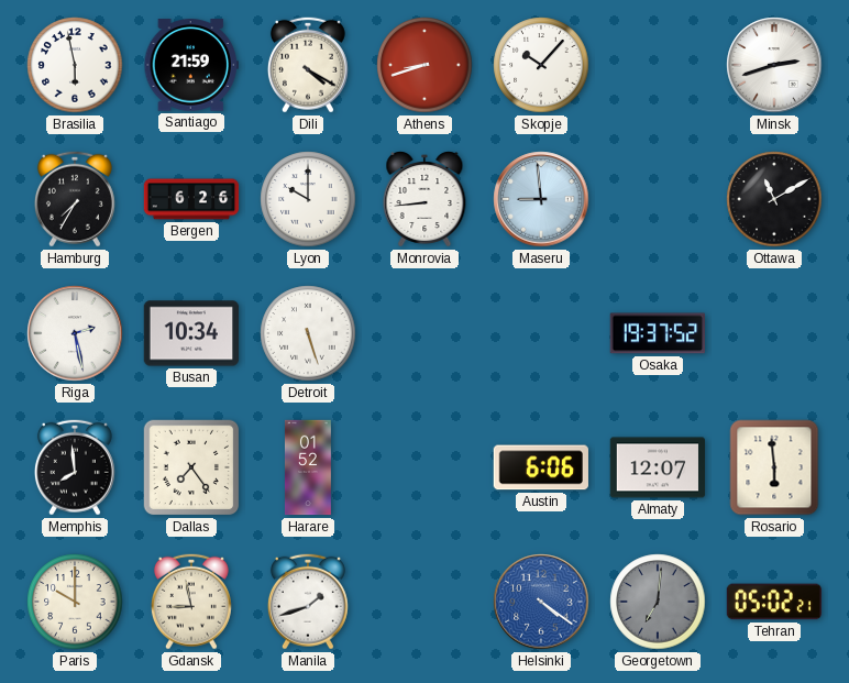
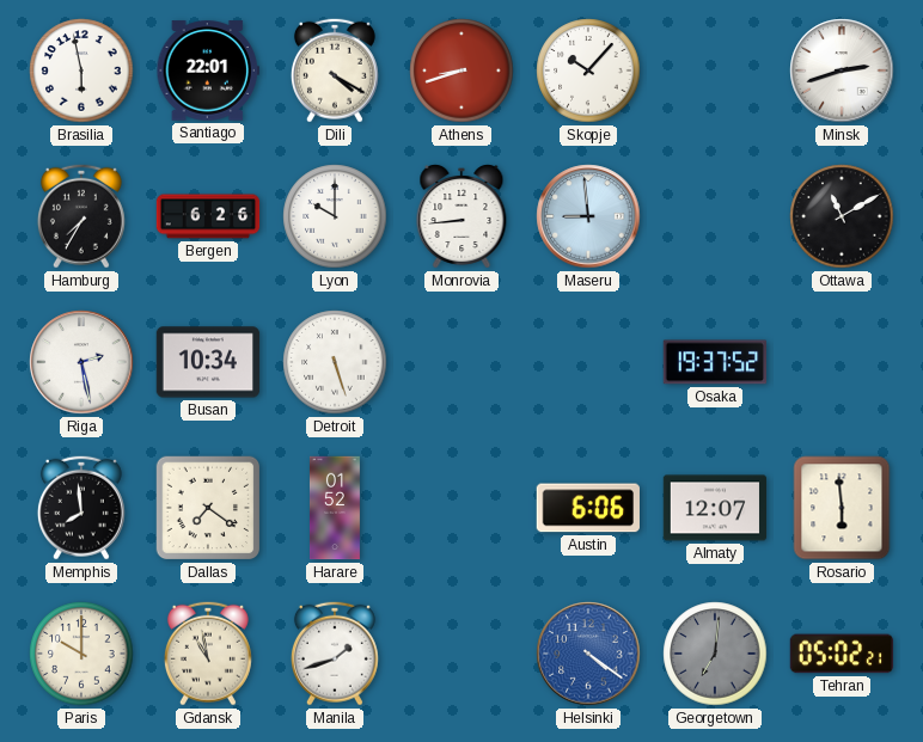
Santiago: 21:59 -> 22:01 (207, 70)
Dallas: 7:24 -> 7:21 (208, 508)
Gdansk: 8:58 -> 10:58 (208, 654)
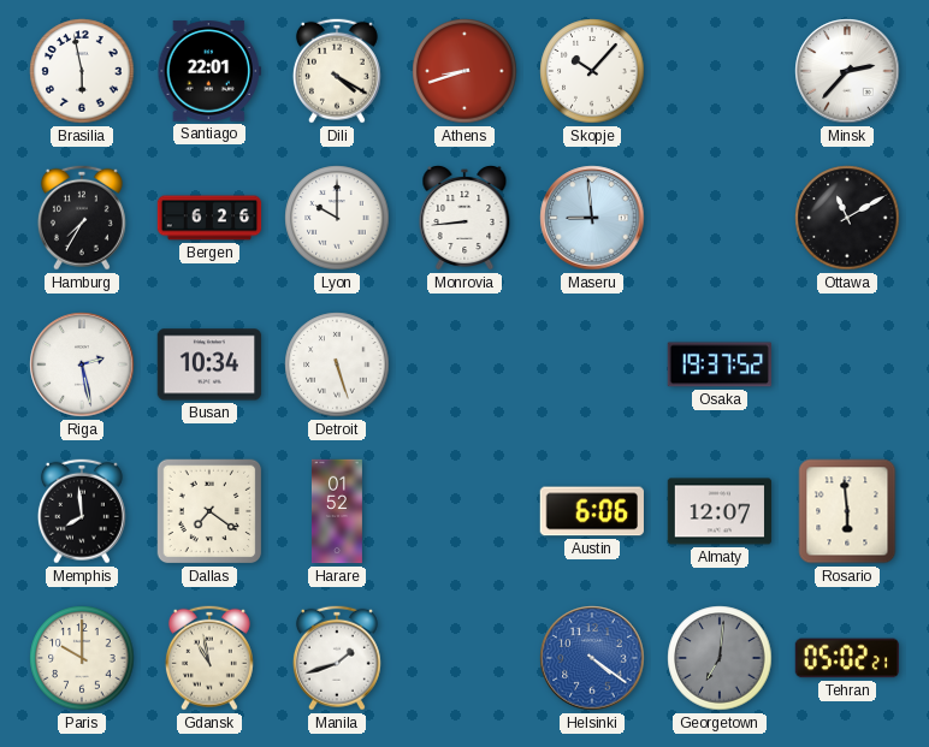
Minsk: 2:42 -> 2:37 (847, 71)
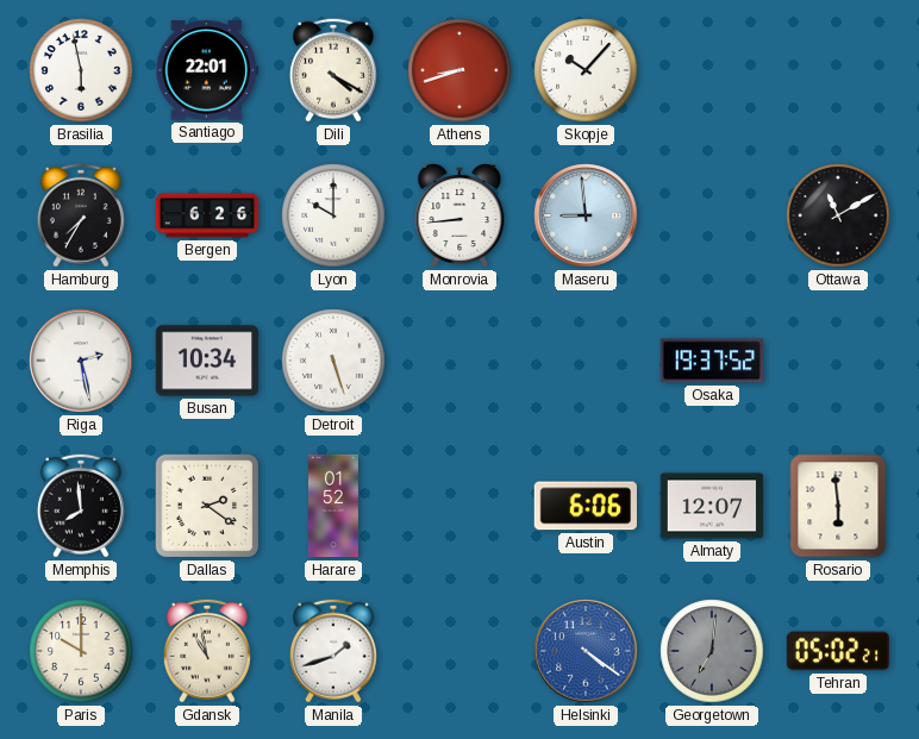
Minsk: 2:37 -> none (847, 71)
Dallas: 7:21 -> 2:21 (207, 506)
